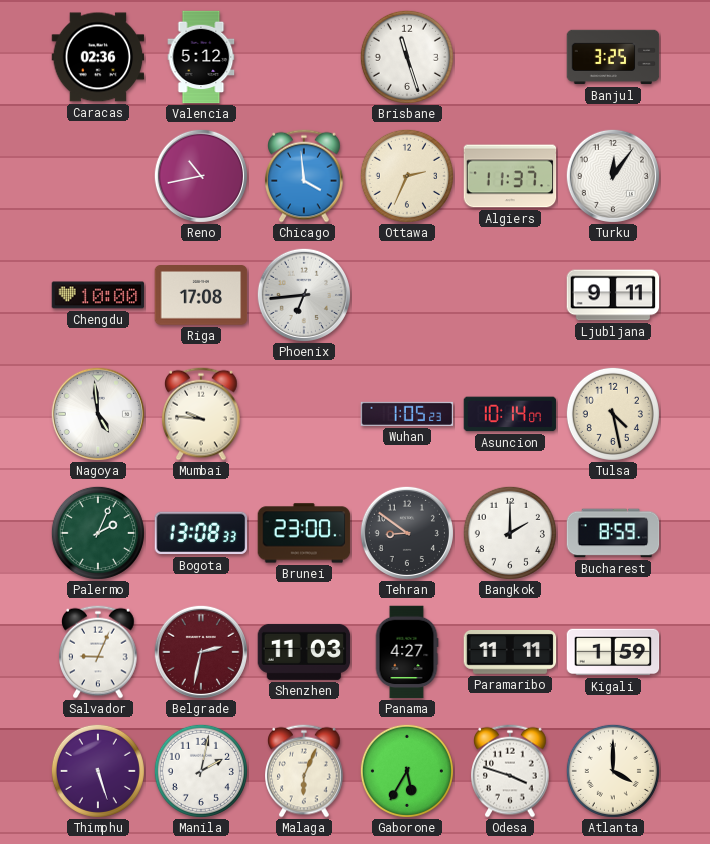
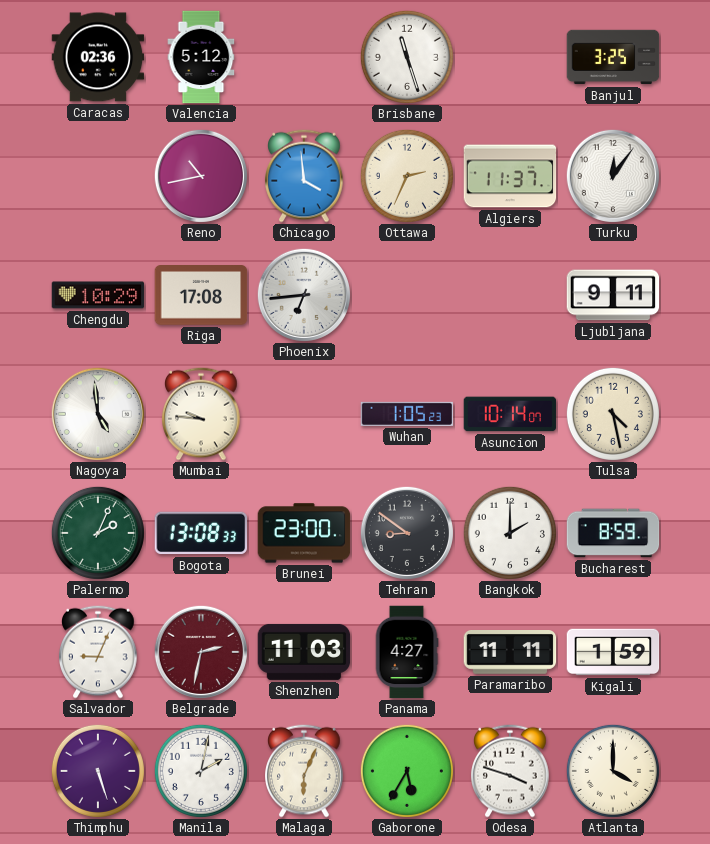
Chengdu: 10:00 -> 10:29 (98, 295)
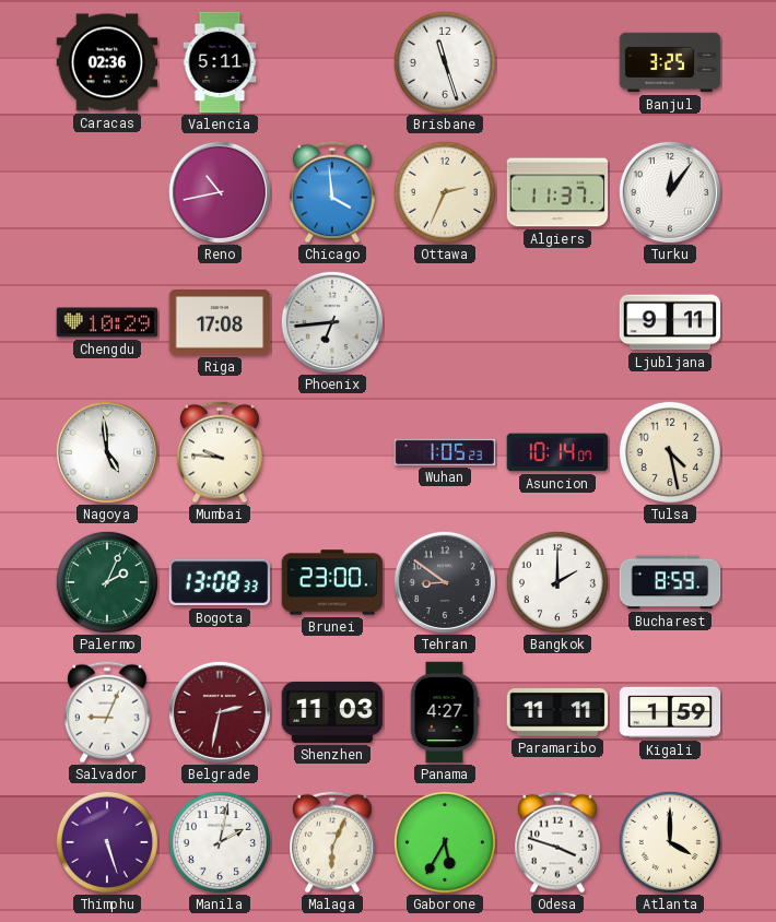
Valencia: 5:12 -> 5:11 (220, 62)
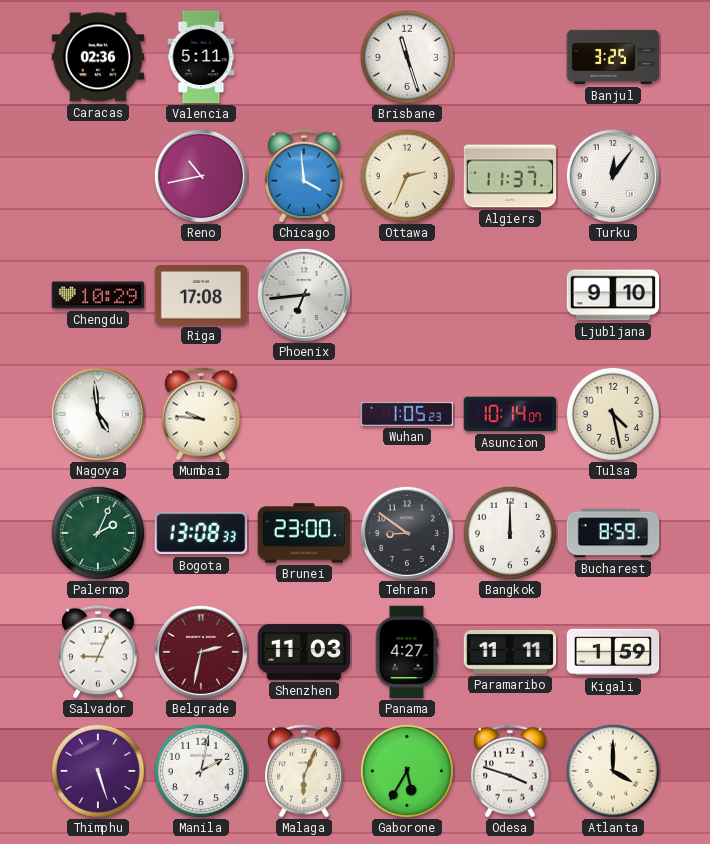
Ljubljana: 9:11 -> 9:10 (613, 295)
Bangkok: 2:00 -> 12:00 (510, 533)
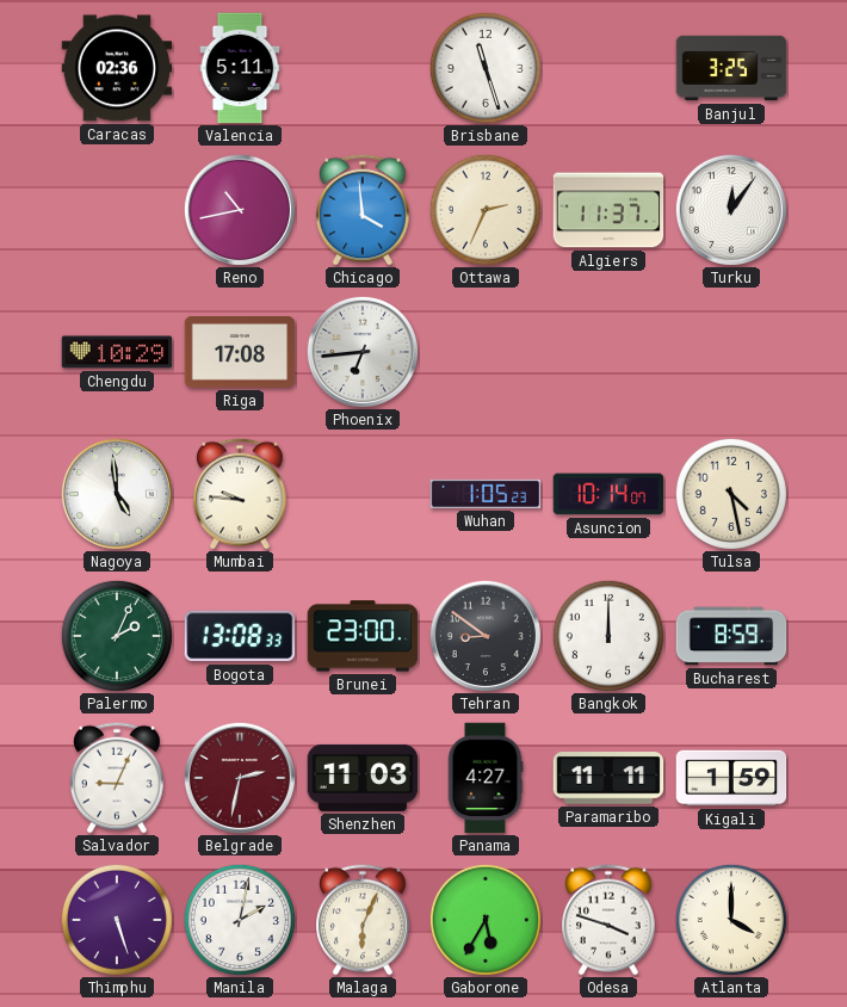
Ljubljana: 9:10 -> none (613, 295)
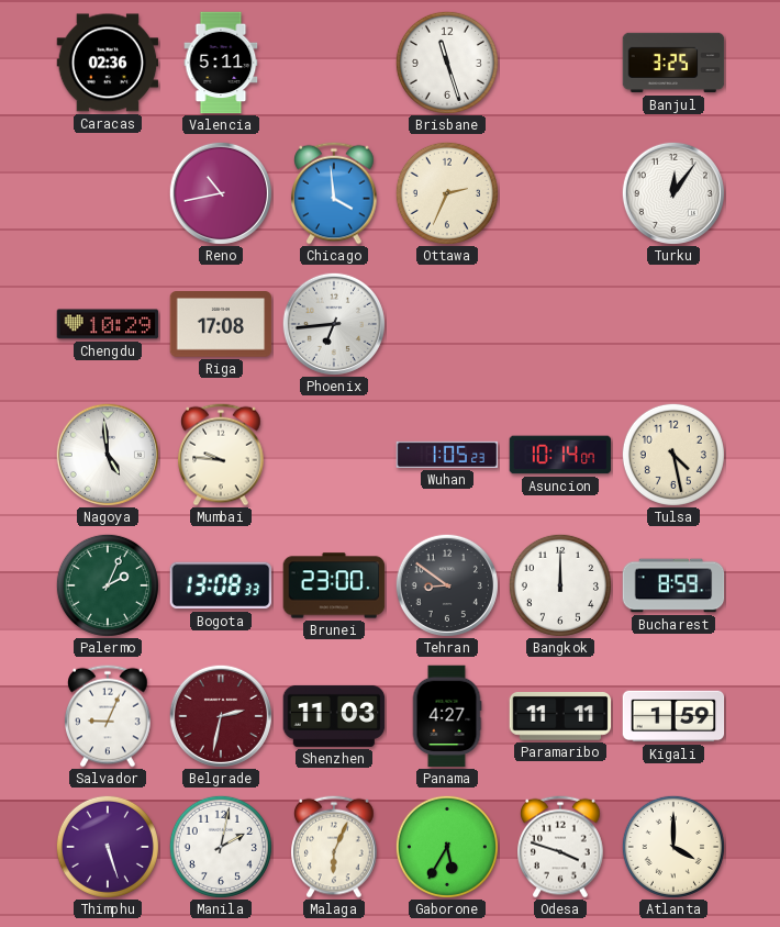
Algiers: 11:37 -> none (608, 210)
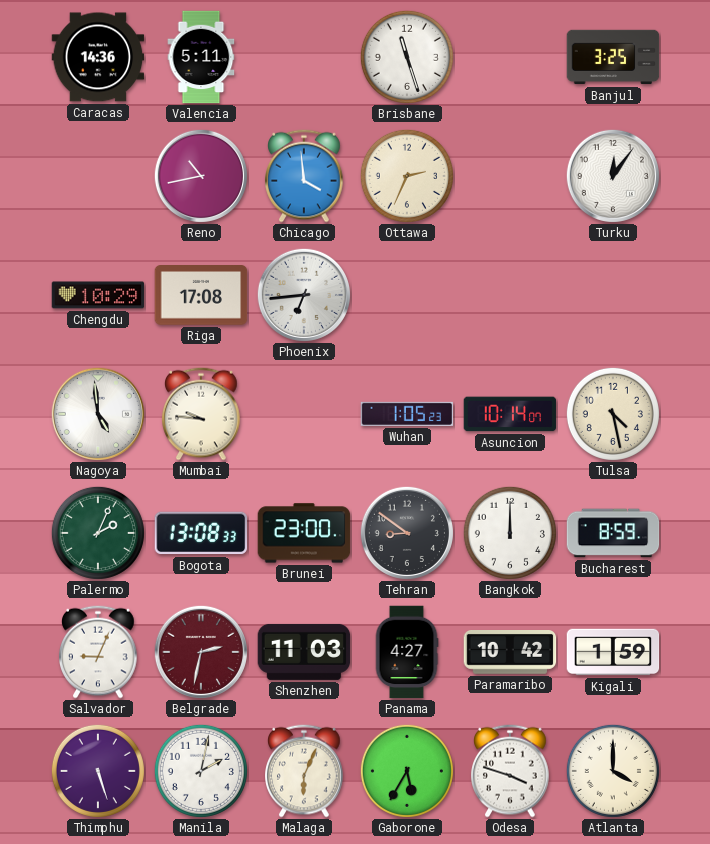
Caracas: 02:36 -> 14:36 (98, 57)
Paramaribo: 11:11 -> 10:42 (510, 653)
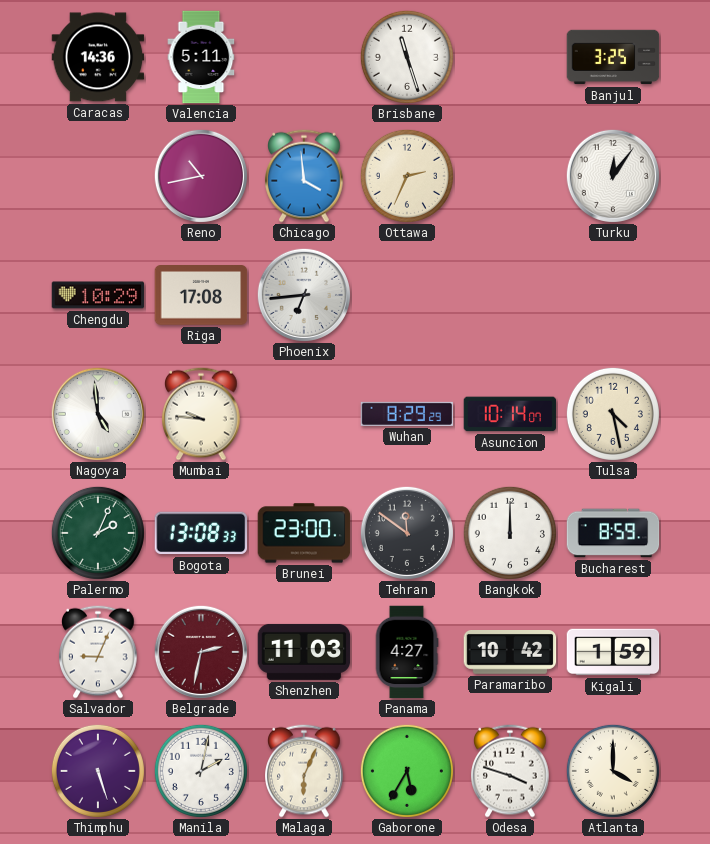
Wuhan: 1:05 -> 8:29 (407, 414)
Tehran: 8:51 -> 11:51 (407, 533)
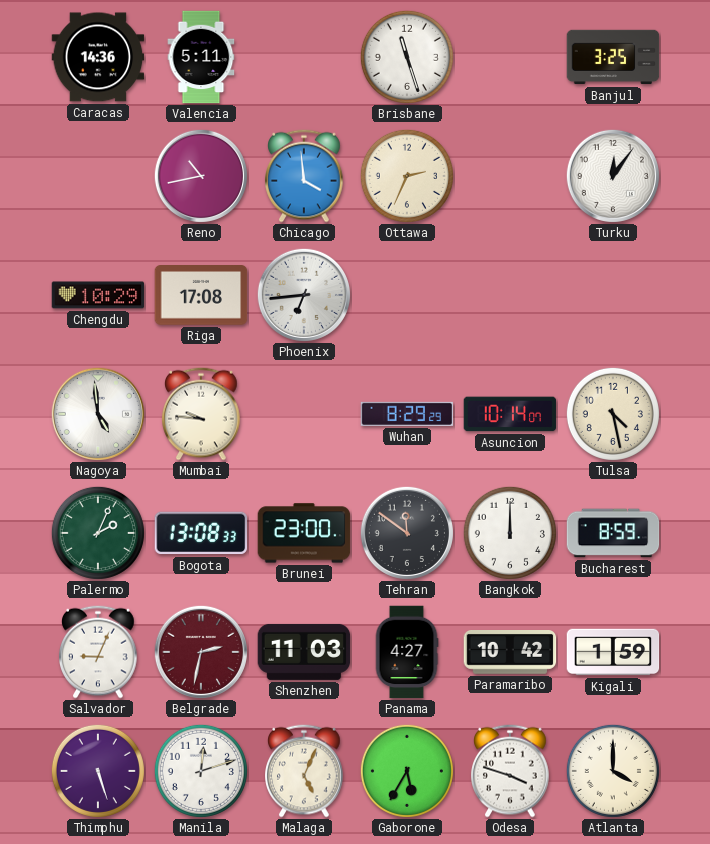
Manila: 2:02 -> 12:12 (201, 771)
Malaga: 6:04 -> 5:04 (304, 771)
